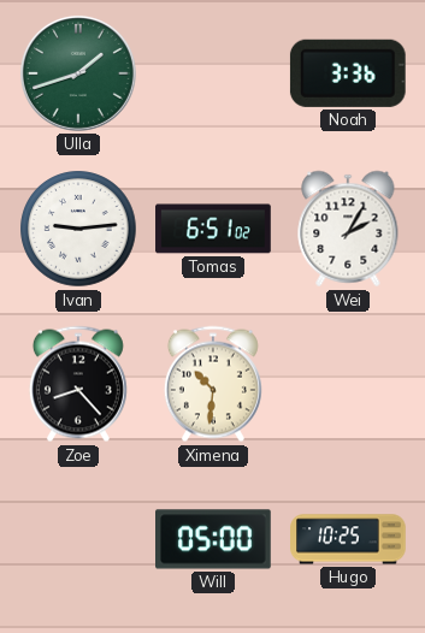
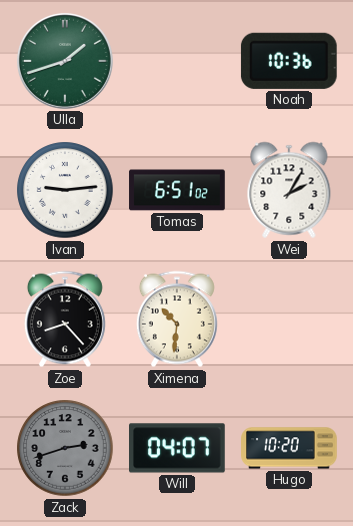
Noah: 3:36 -> 10:36 (289, 61)
Zack: none -> 2:42 (65, 448)
Will: 05:00 -> 04:07 (178, 448)
Hugo: 10:25 -> 10:20 (289, 448)
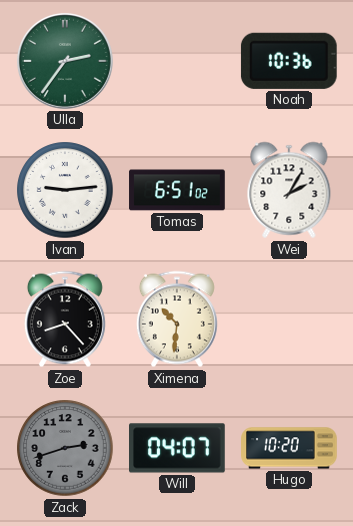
Ulla: 1:42 -> 2:36 (65, 61)
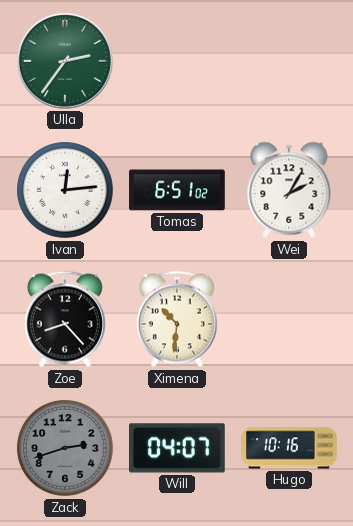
Noah: 10:36 -> none (289, 61)
Ivan: 9:14 -> 12:14 (65, 190)
Hugo: 10:20 -> 10:16 (289, 448)
